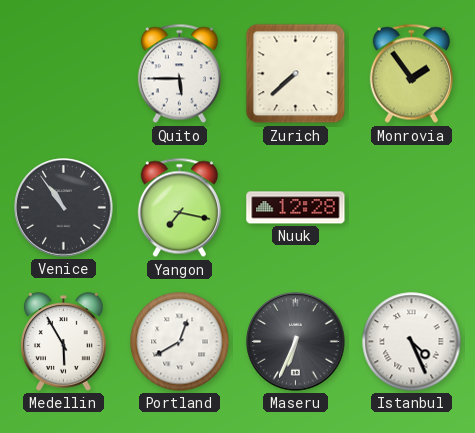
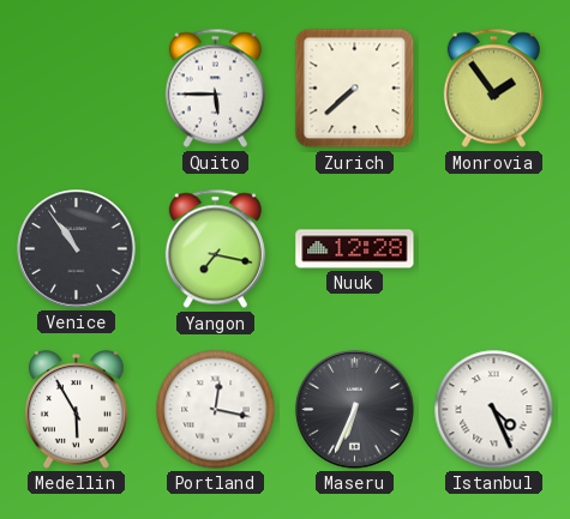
Portland: 12:40 -> 12:17 (216, 410)
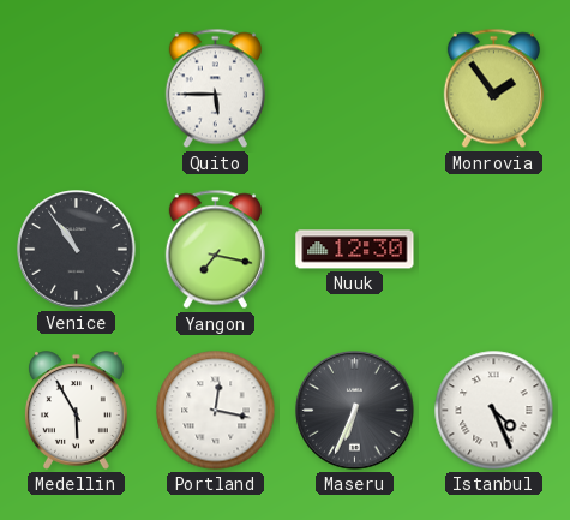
Zurich: 7:38 -> none (355, 89)
Nuuk: 12:28 -> 12:30 (355, 250)
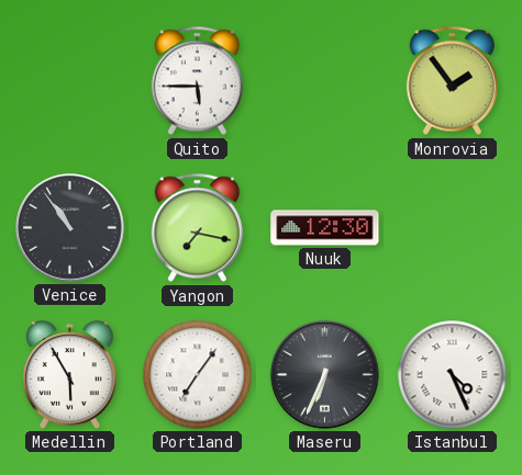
Portland: 12:17 -> 7:06 (198, 375)
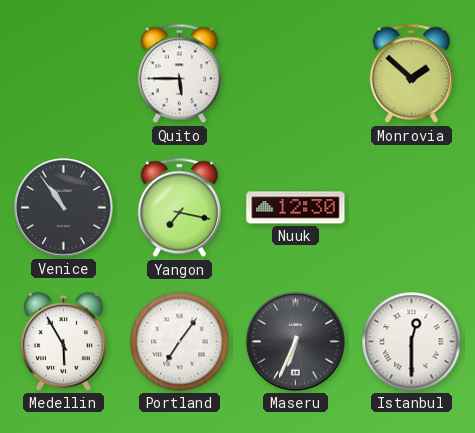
Monrovia: 1:54 -> 1:52 (411, 74)
Istanbul: 4:26 -> 12:30 (412, 342)
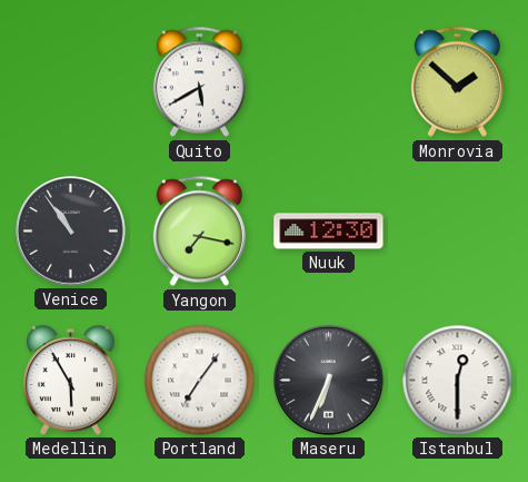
Quito: 5:45 -> 5:40 (199, 82)
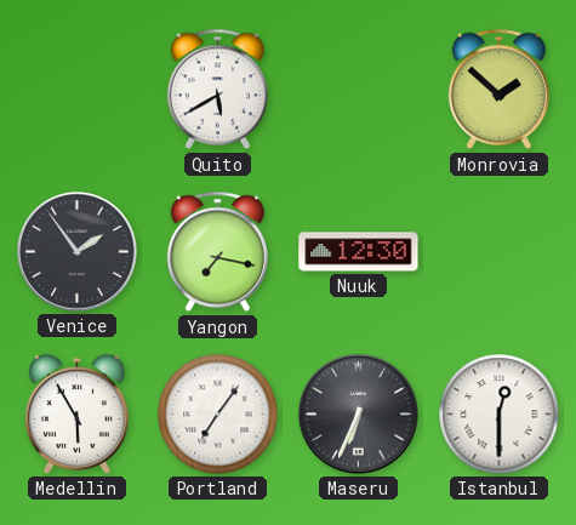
Venice: 10:54 -> 1:54 (78, 252)
